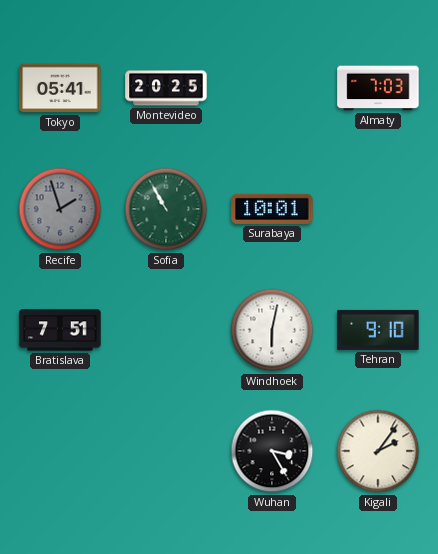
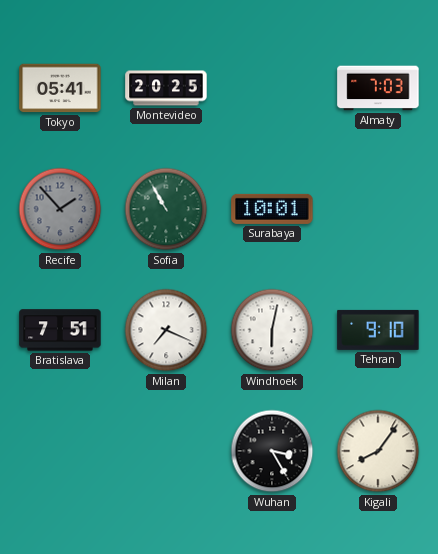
Recife: 1:57 -> 1:53 (60, 209)
Milan: none -> 7:19 (166, 330)
Kigali: 2:06 -> 8:06 (378, 451)
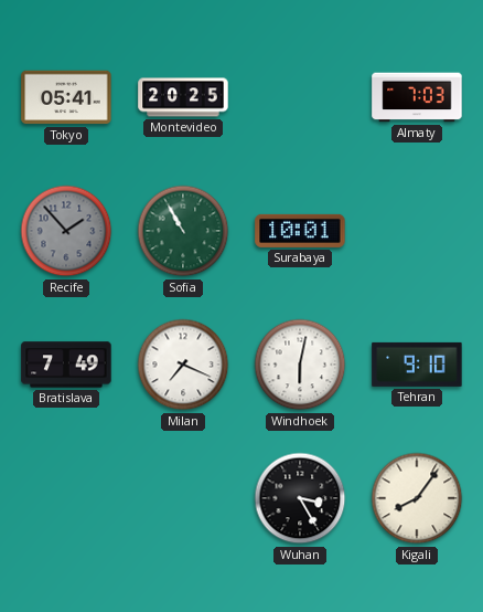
Bratislava: 7:51 -> 7:49 (66, 365)
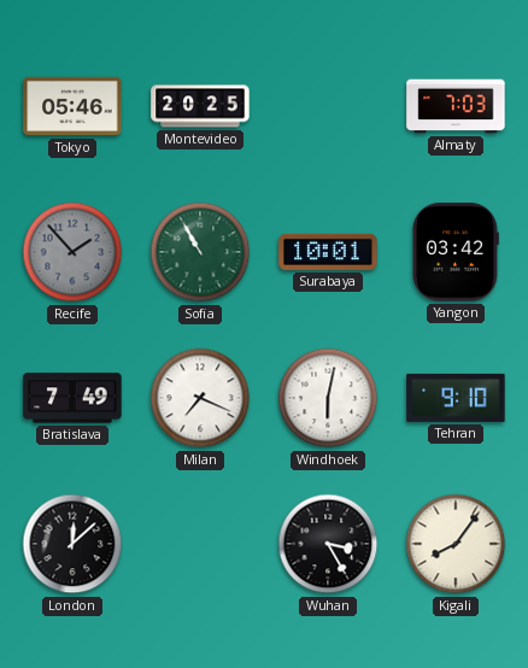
Tokyo: 05:41 -> 05:46 (72, 106)
Yangon: none -> 03:42 (456, 252)
London: none -> 12:08 (72, 544)
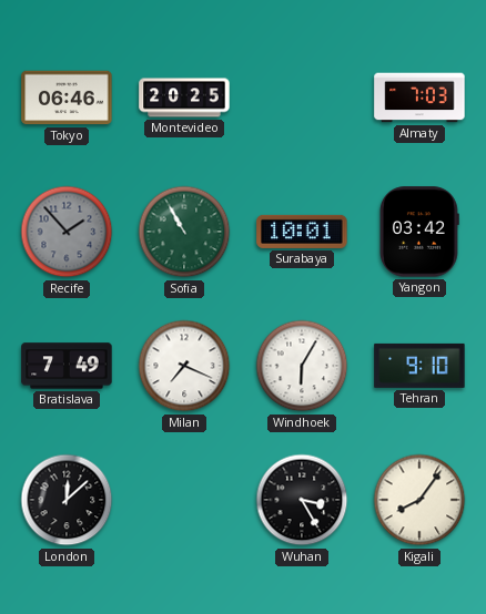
Tokyo: 05:46 -> 06:46 (67, 98)
Windhoek: 6:02 -> 6:05 (302, 366)
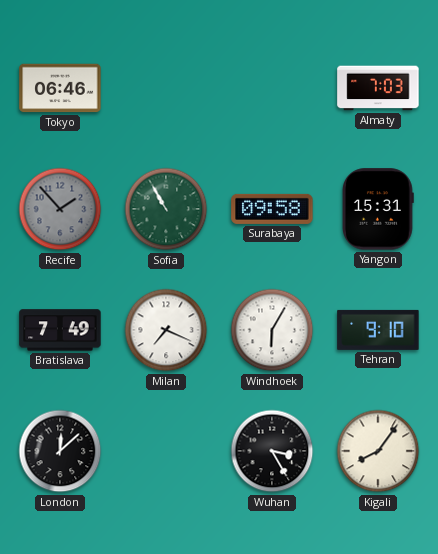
Montevideo: 20:25 -> none (184, 98)
Surabaya: 10:01 -> 09:58 (272, 209)
Yangon: 03:42 -> 15:31 (378, 209)
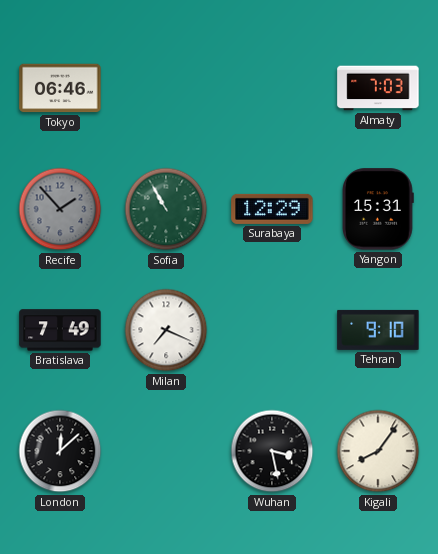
Surabaya: 09:58 -> 12:29 (272, 209)
Windhoek: 6:05 -> none (272, 330)
Wuhan: 3:25 -> 3:28 (272, 451)
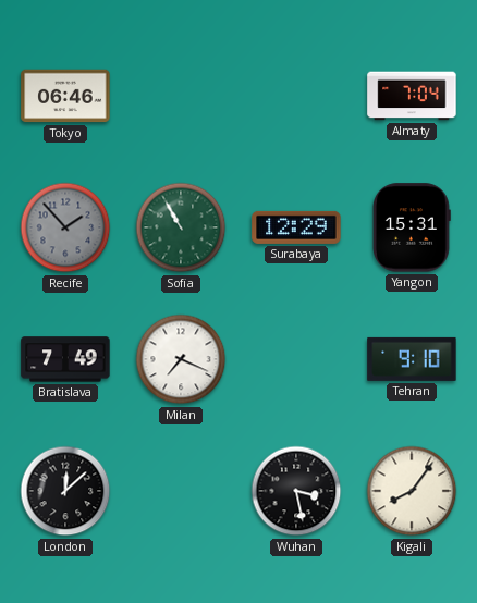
Almaty: 7:03 -> 7:04 (412, 96)
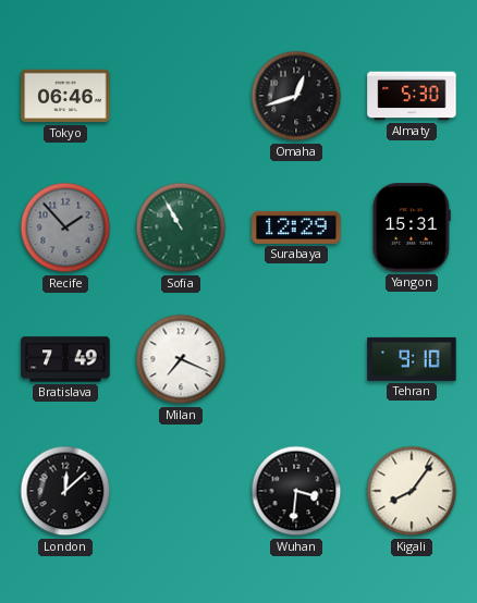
Omaha: none -> 12:42 (296, 96)
Almaty: 7:04 -> 5:30 (412, 96)
Wuhan: 3:28 -> 3:31 (296, 491)
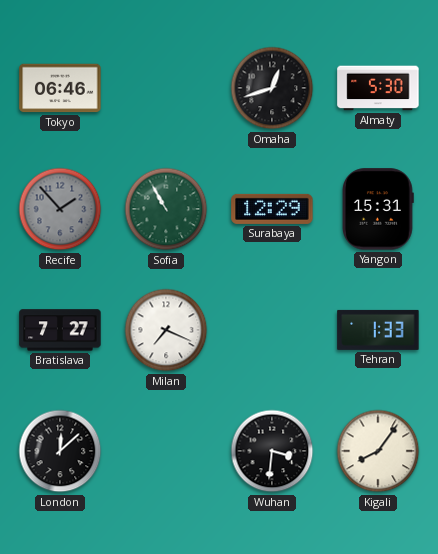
Bratislava: 7:49 -> 7:27 (60, 330)
Tehran: 9:10 -> 1:33 (378, 330)
